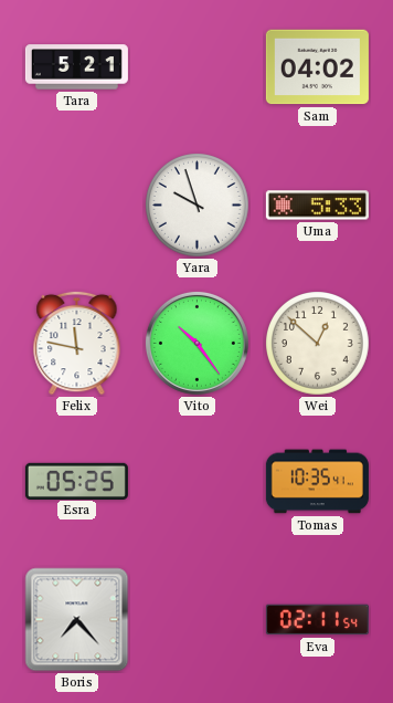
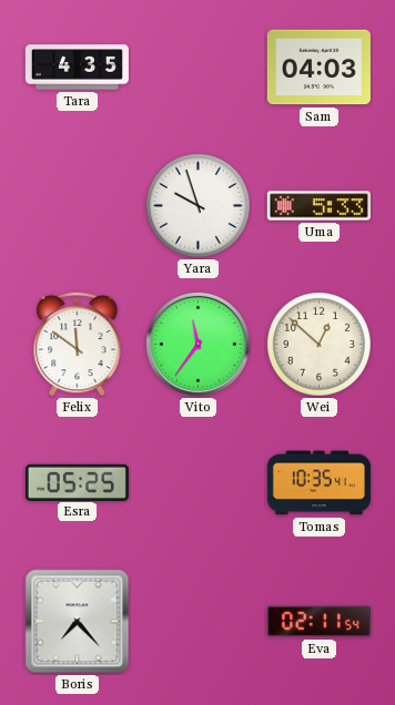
Tara: 5:21 -> 4:35 (77, 68)
Sam: 04:02 -> 04:03 (318, 68)
Felix: 11:47 -> 11:51 (78, 344)
Vito: 10:24 -> 11:36 (197, 344)
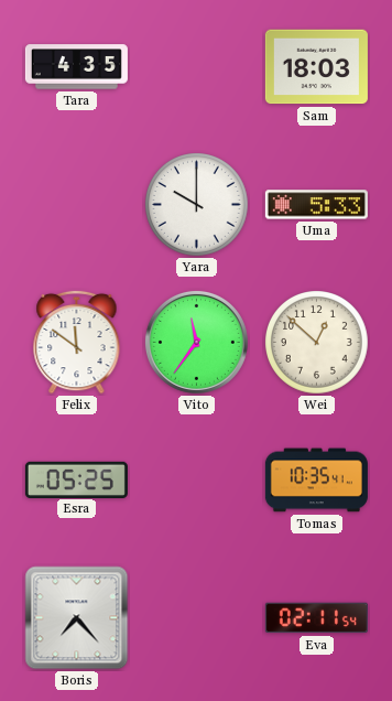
Sam: 04:03 -> 18:03 (316, 67)
Yara: 9:57 -> 10:00 (197, 205)
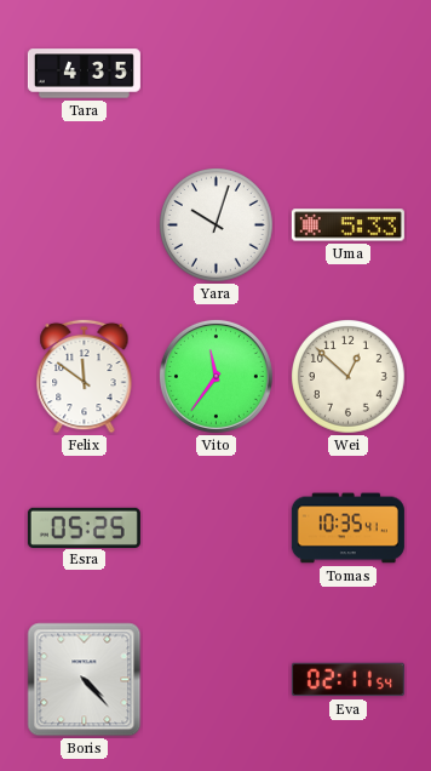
Sam: 18:03 -> none (316, 67)
Yara: 10:00 -> 10:03 (217, 225)
Boris: 7:23 -> 4:23 (85, 680)
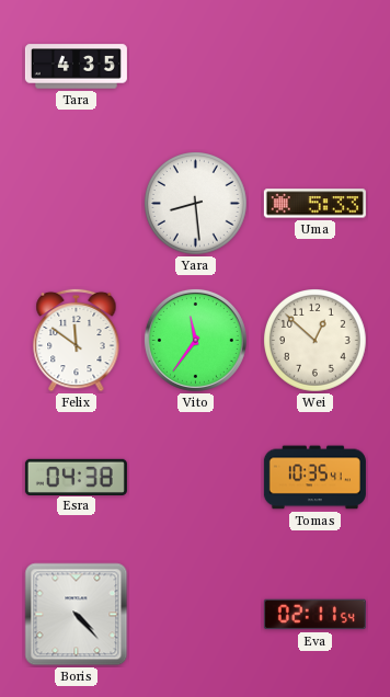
Yara: 10:03 -> 8:29 (196, 204)
Esra: 05:25 -> 04:38 (76, 477)
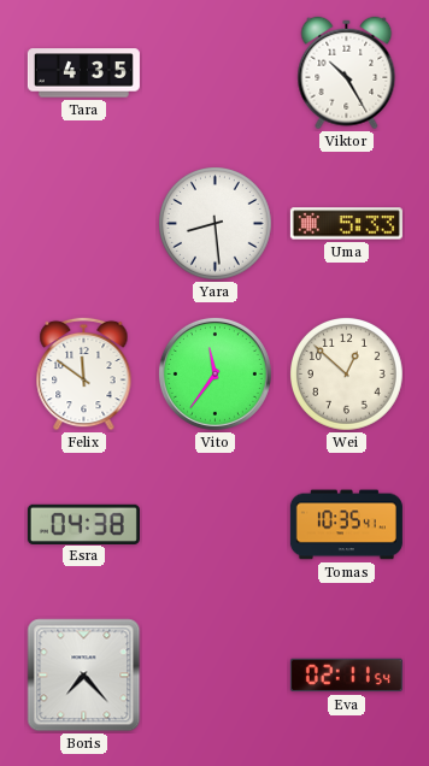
Viktor: none -> 10:25 (347, 73)
Boris: 4:23 -> 7:23 (84, 676)
